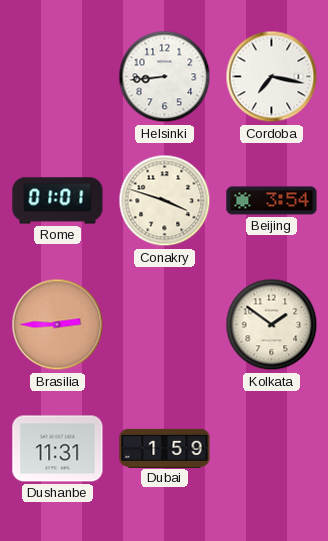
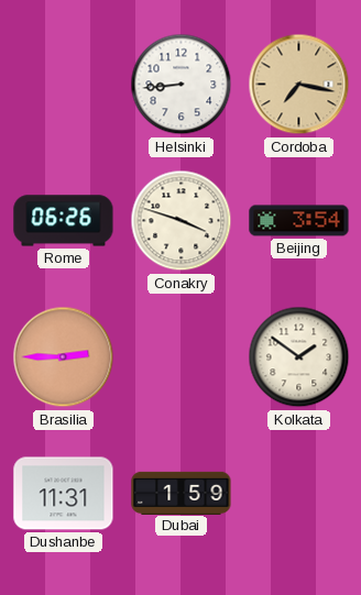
Cordoba dial: white -> champagne (299, 85)
Rome: 01:01 -> 06:26 (64, 221)
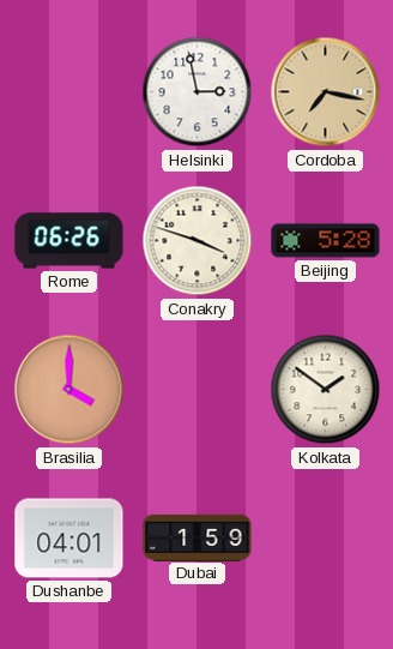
Helsinki: 8:44 -> 2:58 (198, 92)
Beijing: 3:54 -> 5:28 (326, 241)
Brasilia: 2:45 -> 4:00 (69, 390)
Dushanbe: 11:31 -> 04:01 (69, 539)
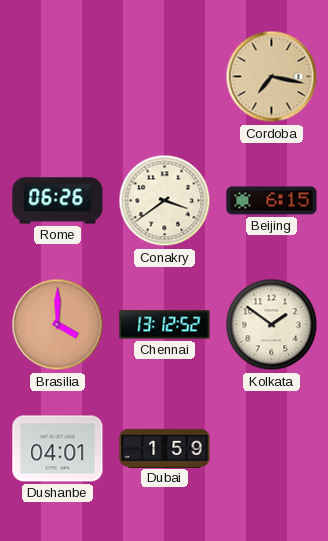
Helsinki: 2:58 -> none (198, 92)
Conakry: 3:48 -> 3:39 (165, 201)
Beijing: 5:28 -> 6:15 (272, 201)
Chennai: none -> 13:12 (165, 325)
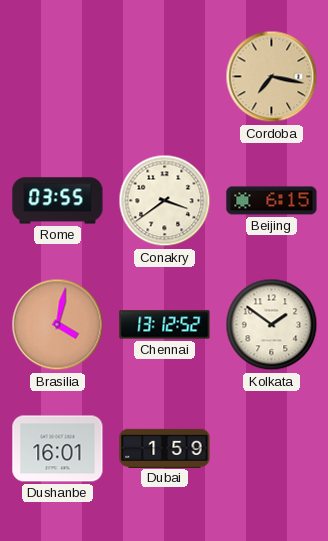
Rome: 06:26 -> 03:55 (58, 201)
Brasilia: 4:00 -> 4:02 (58, 325)
Dushanbe: 04:01 -> 16:01 (58, 449)
